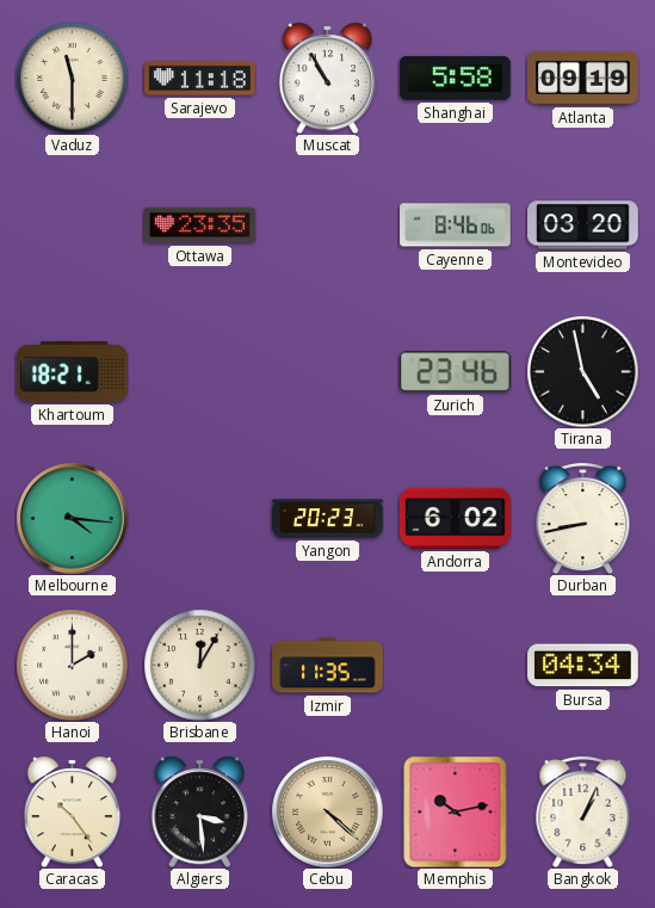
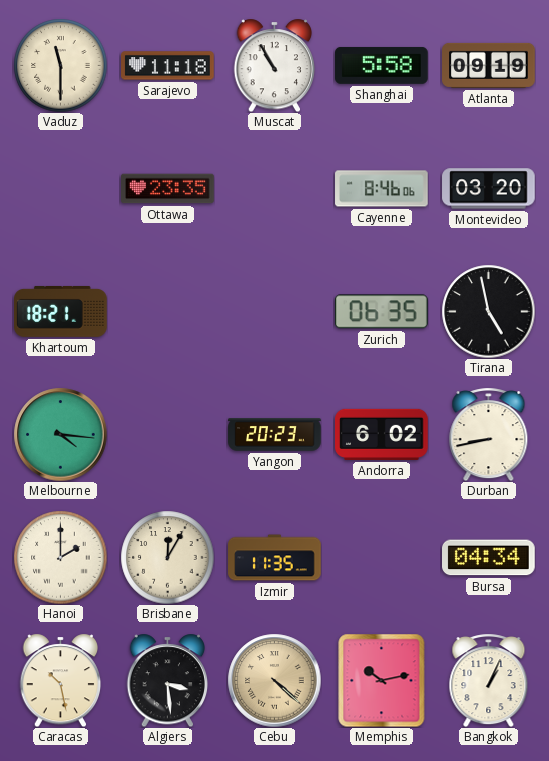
Zurich: 23:46 -> 06:35 (381, 312)
Caracas: 10:24 -> 10:28 (61, 680)
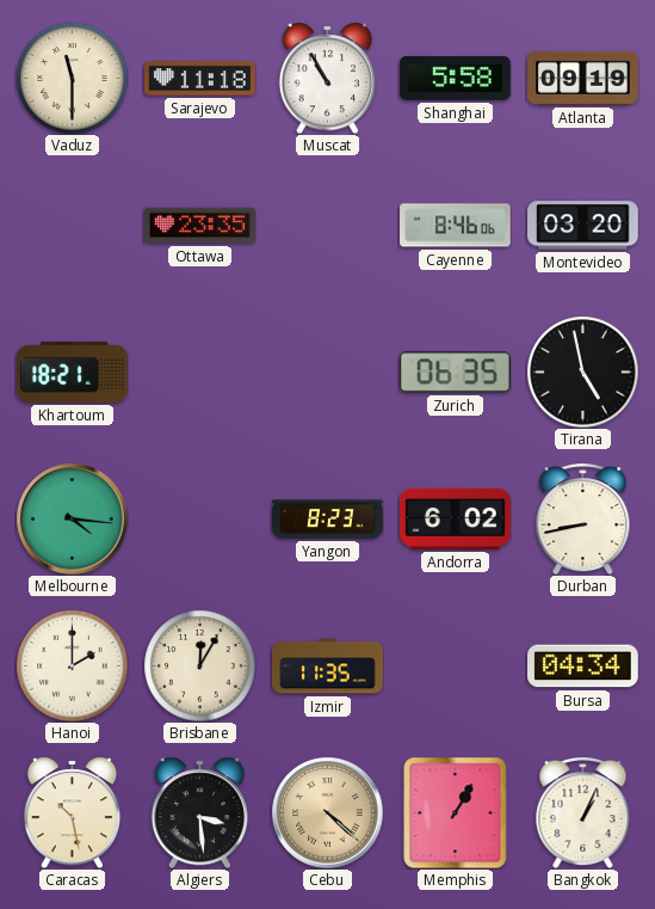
Yangon: 20:23 -> 8:23 (328, 520)
Memphis: 10:13 -> 1:05 (456, 812)
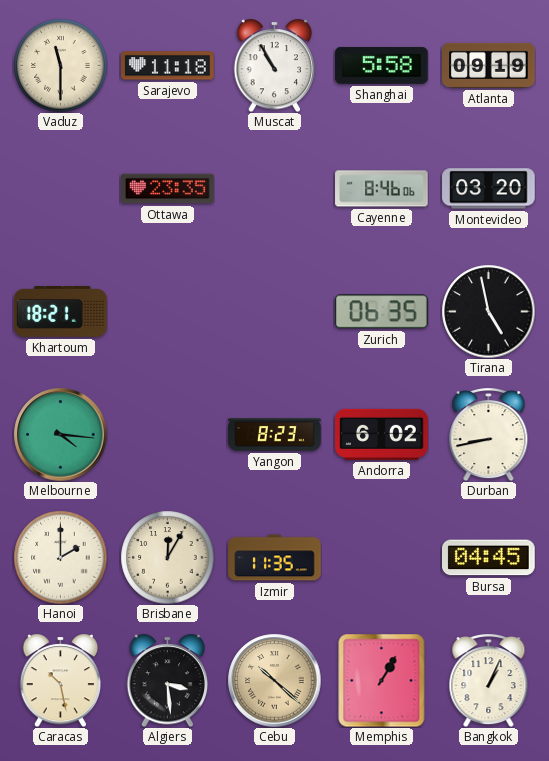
Bursa: 04:34 -> 04:45 (489, 558)
Cebu: 4:22 -> 10:22 (274, 680)
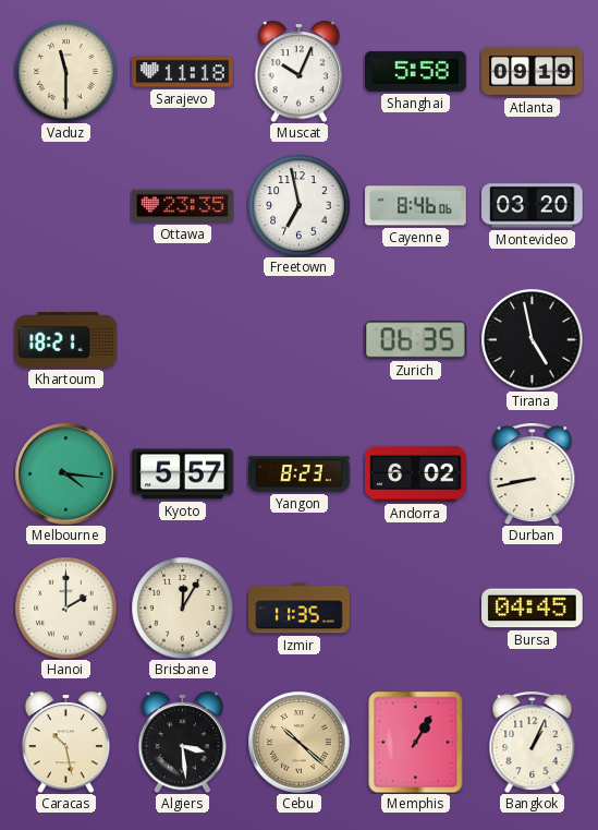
Muscat: 10:55 -> 10:04 (300, 71)
Freetown: none -> 6:58 (298, 205)
Kyoto: none -> 5:57 (183, 474)
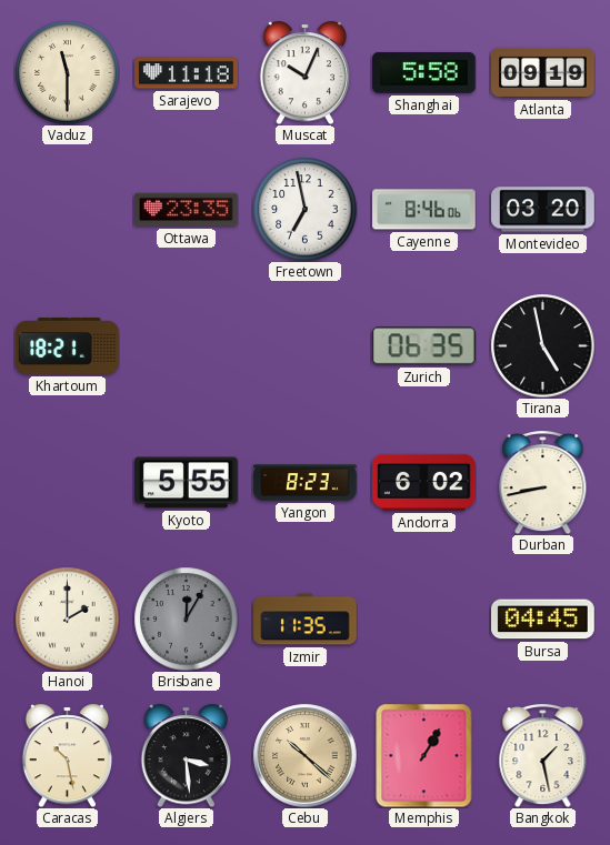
Melbourne: 4:16 -> none (65, 473)
Kyoto: 5:57 -> 5:55 (187, 483)
Brisbane dial: cream -> grey (186, 618)
Bangkok: 1:04 -> 1:28 (543, 755)
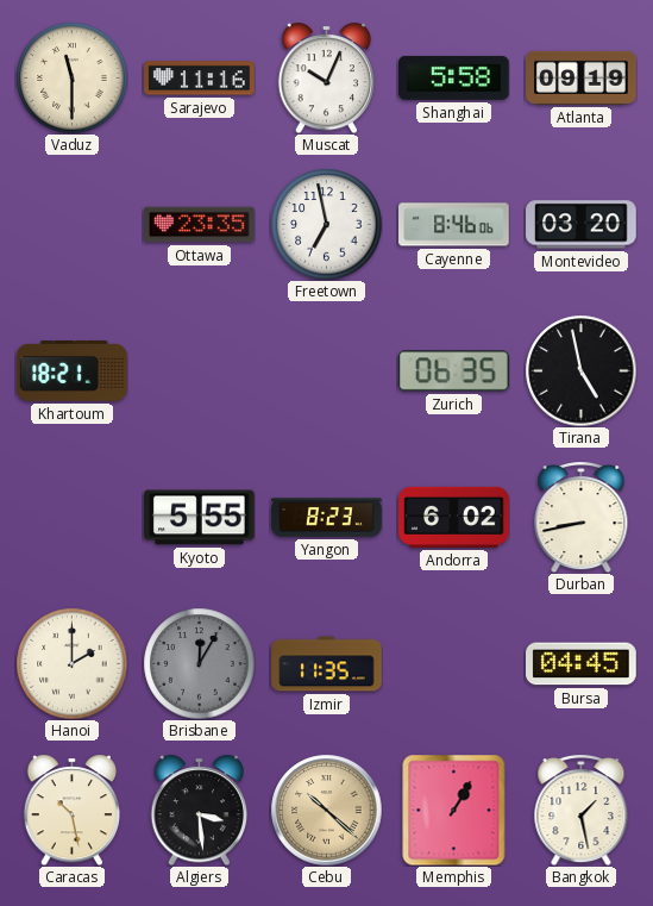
Sarajevo: 11:18 -> 11:16 (200, 79)
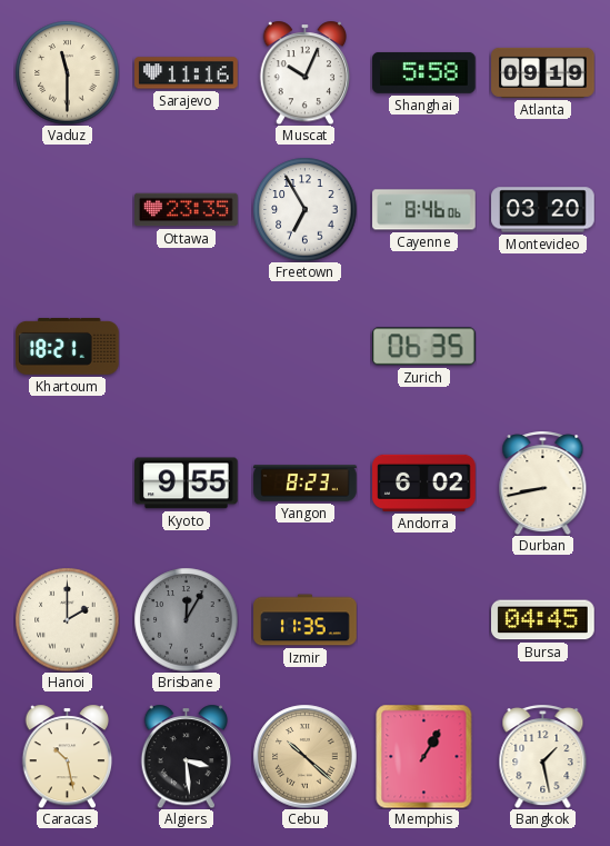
Freetown: 6:58 -> 6:55 (304, 209)
Tirana: 4:58 -> none (580, 370)
Kyoto: 5:55 -> 9:55 (187, 484)
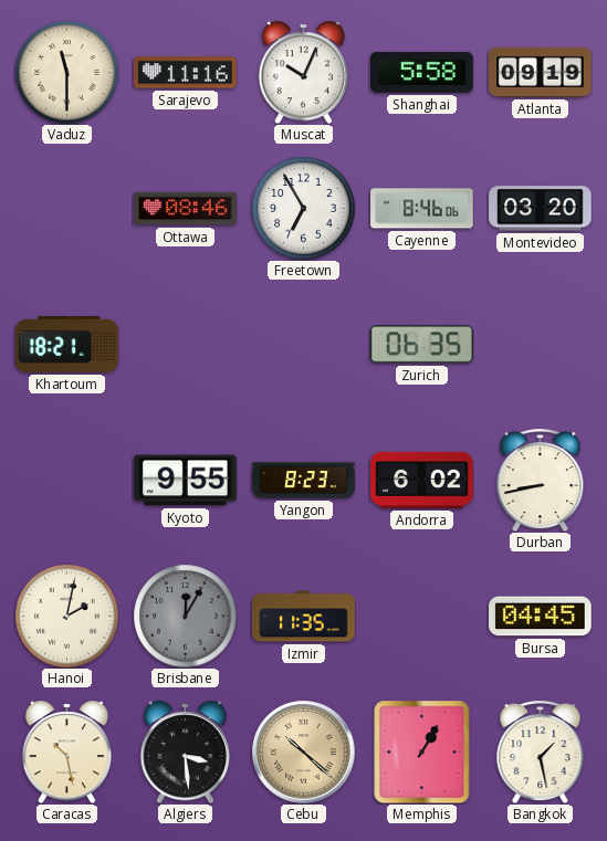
Ottawa: 23:35 -> 08:46 (186, 209)
Hanoi: 2:00 -> 2:02 (66, 616)
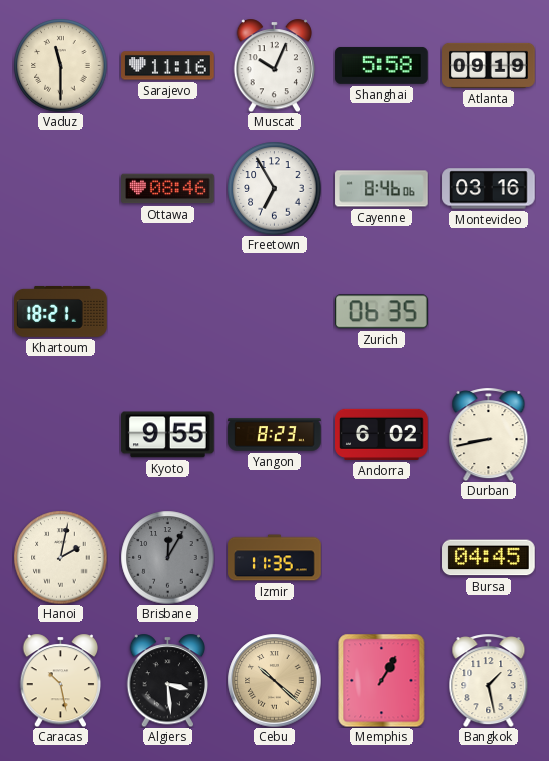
Montevideo: 03:20 -> 03:16 (489, 189)
